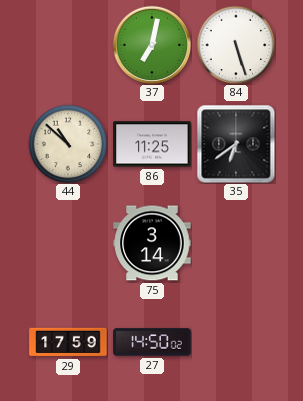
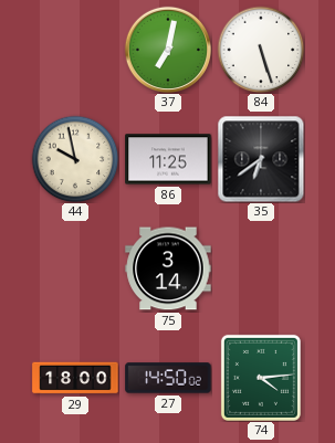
44: 10:52 -> 9:58 (75, 159)
29: 17:59 -> 18:00 (75, 378)
74: none -> 4:14 (261, 378)
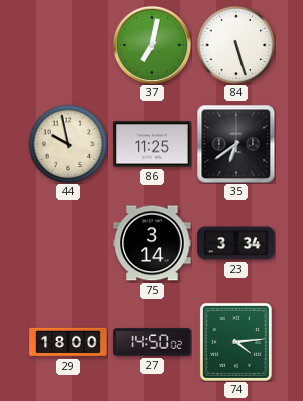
23: none -> 3:34 (236, 243)
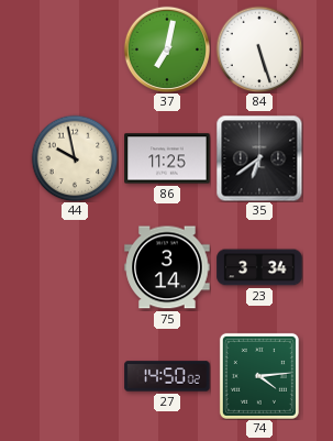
29: 18:00 -> none (68, 342)
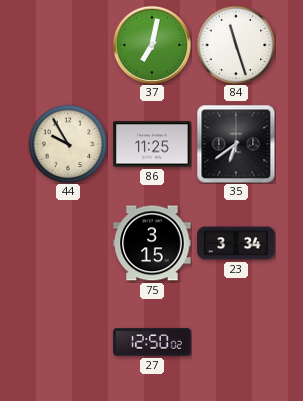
84: 5:27 -> 11:27 (236, 45)
44: 9:58 -> 9:55 (68, 144)
75: 3:14 -> 3:15 (152, 243)
27: 14:50 -> 12:50 (152, 342)
74: 4:14 -> none (259, 376)
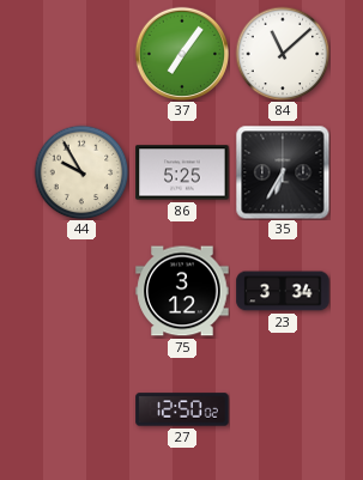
37: 7:02 -> 7:06 (181, 53)
84: 11:27 -> 11:08 (283, 54)
86: 11:25 -> 5:25 (182, 172)
35: 6:39 -> 6:35 (283, 172)
75: 3:15 -> 3:12 (182, 291)
